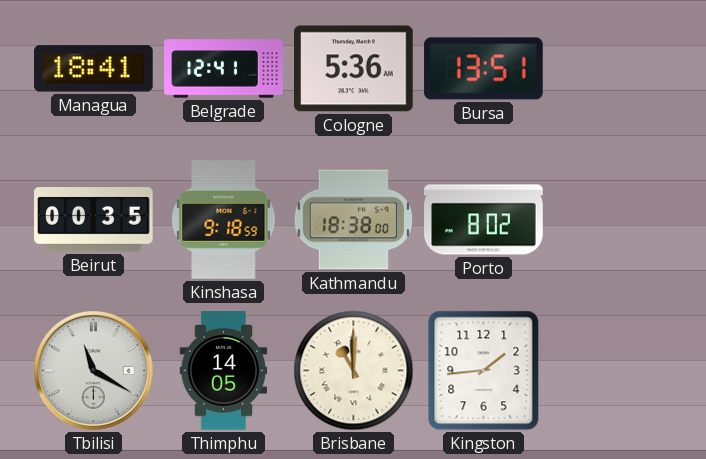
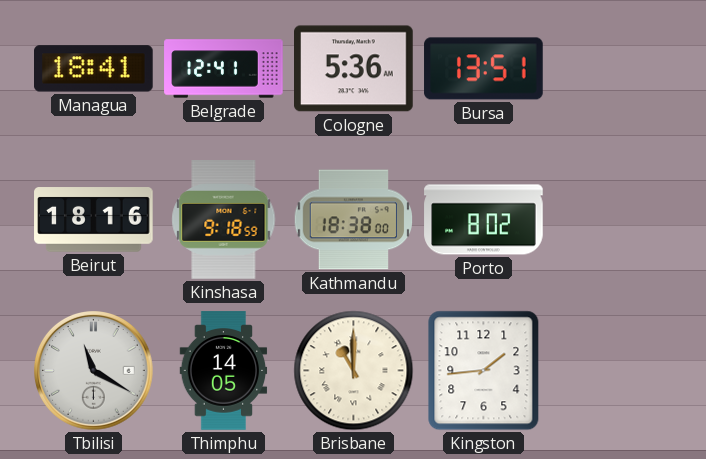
Beirut: 00:35 -> 18:16 (94, 220)
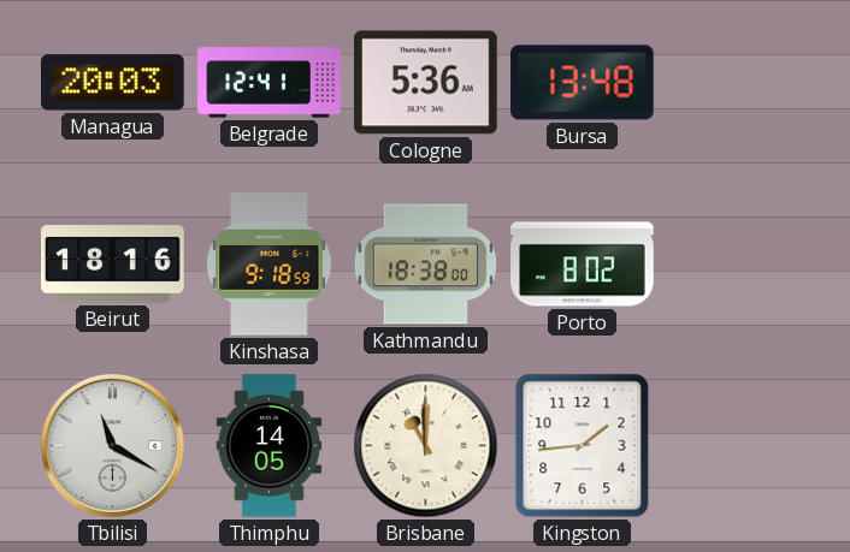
Managua: 18:41 -> 20:03 (113, 83)
Bursa: 13:51 -> 13:48 (583, 83)
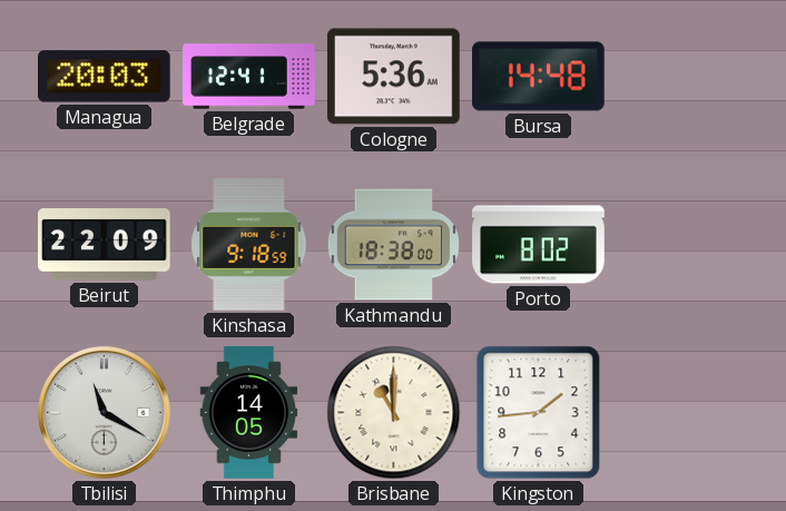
Bursa: 13:48 -> 14:48 (539, 77)
Beirut: 18:16 -> 22:09 (105, 245)
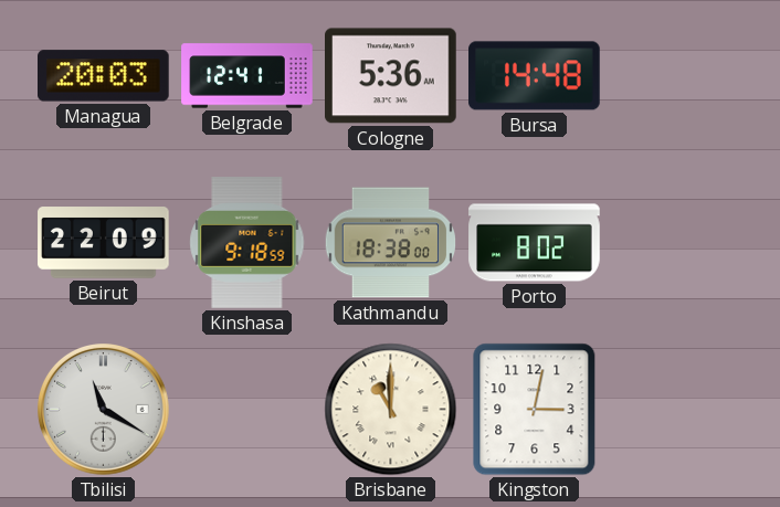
Thimphu: 14:05 -> none (249, 413)
Kingston: 1:44 -> 3:02 (535, 410)
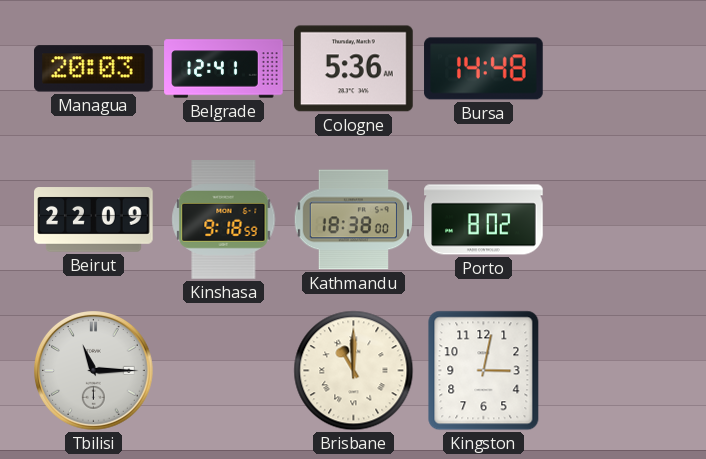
Tbilisi: 11:20 -> 11:15 (94, 371)
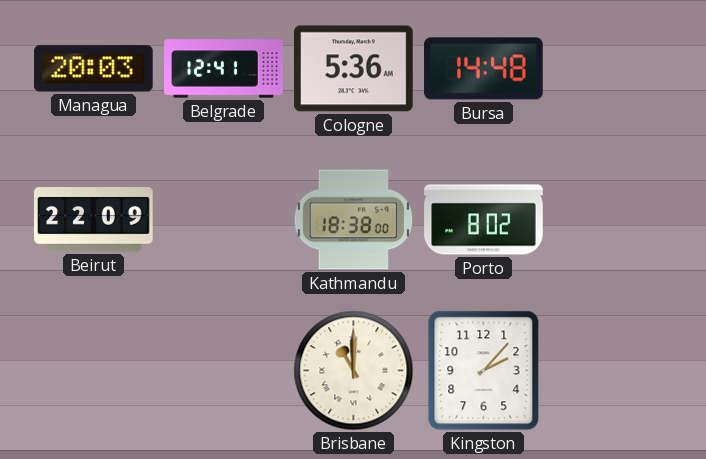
Kinshasa: 9:18 -> none (224, 220)
Tbilisi: 11:15 -> none (94, 371)
Kingston: 3:02 -> 2:07 (484, 371)
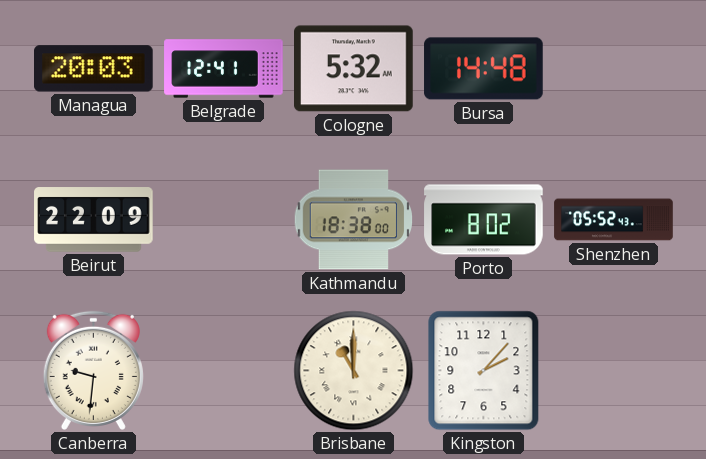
Cologne: 5:36 -> 5:32 (354, 69)
Shenzhen: none -> 05:52 (614, 220)
Canberra: none -> 9:31 (93, 370)
